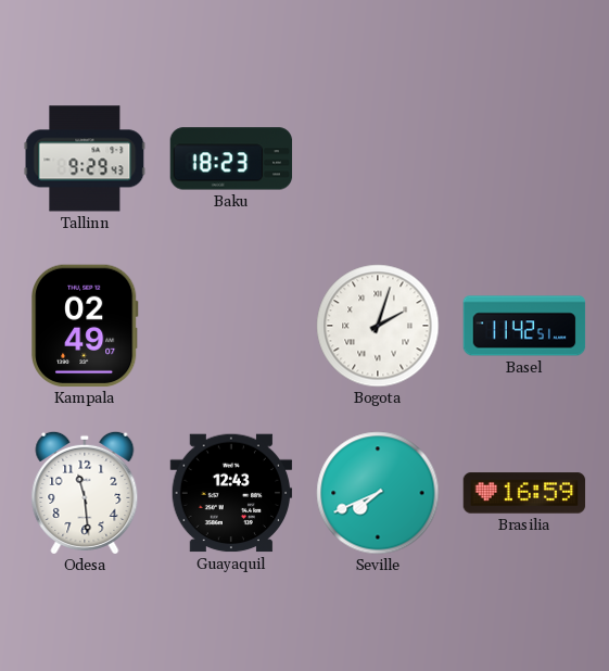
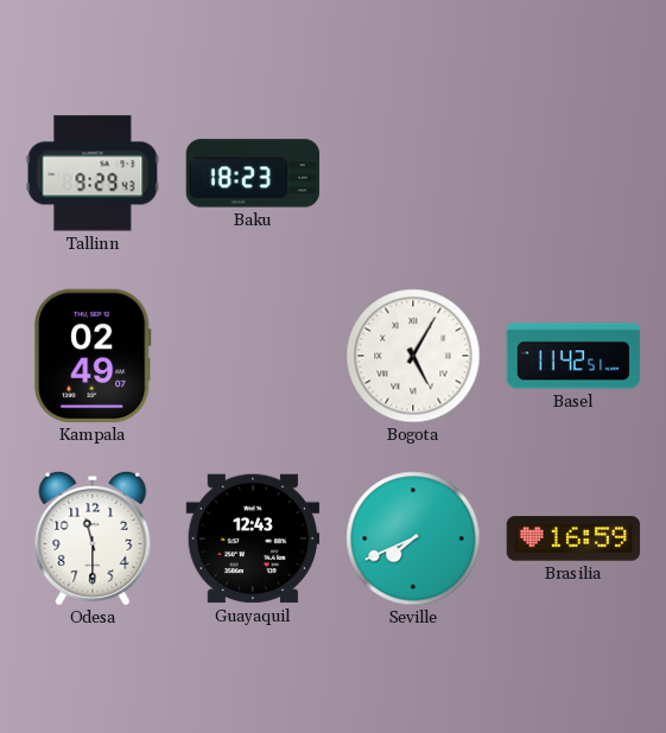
Bogota: 2:03 -> 5:05 (413, 356)
Odesa: 11:29 -> 11:30 (93, 538)
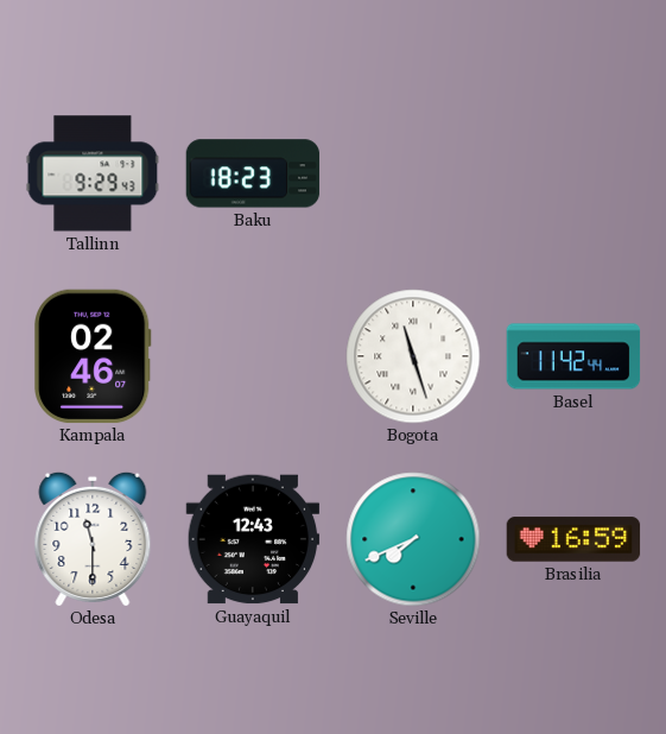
Kampala: 02:49 -> 02:46 (94, 356)
Bogota: 5:05 -> 11:27 (413, 356)
Basel: 11:42:51 -> 11:42:44 (573, 356)
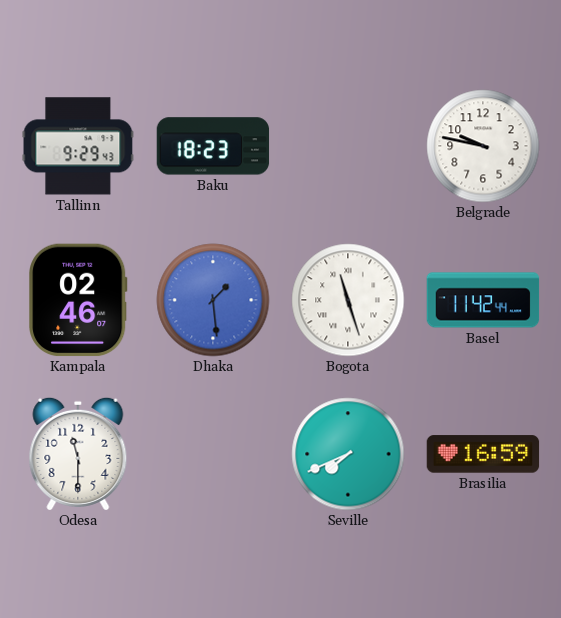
Belgrade: none -> 9:47 (483, 146)
Dhaka: none -> 1:29 (213, 300)
Guayaquil: 12:43 -> none (253, 539)
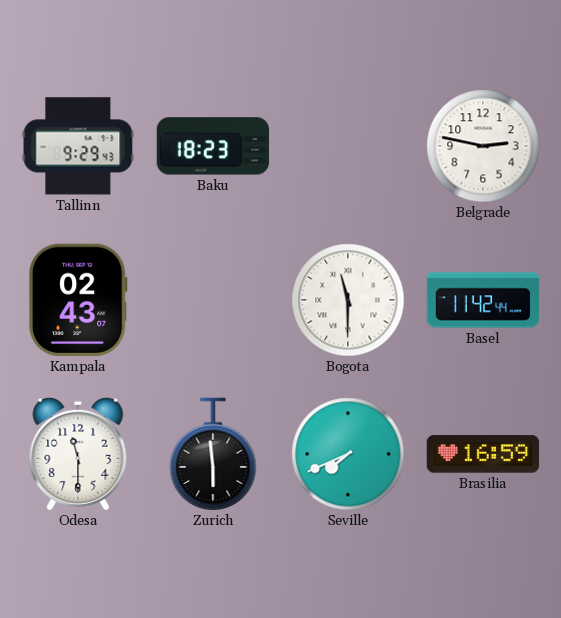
Belgrade: 9:47 -> 2:47 (483, 146)
Kampala: 02:46 -> 02:43 (79, 300)
Dhaka: 1:29 -> none (213, 300)
Bogota: 11:27 -> 11:30 (348, 300)
Zurich: none -> 5:59 (213, 454)
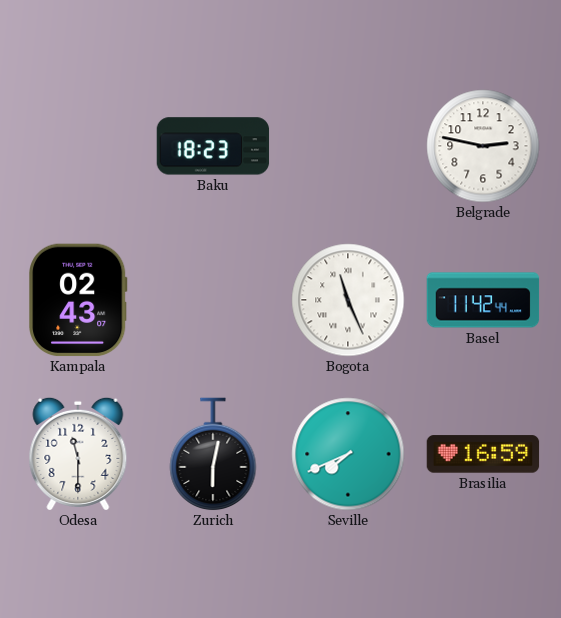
Tallinn: 9:29 -> none (78, 146)
Bogota: 11:30 -> 11:26 (348, 300)
Zurich: 5:59 -> 6:02 (213, 454)
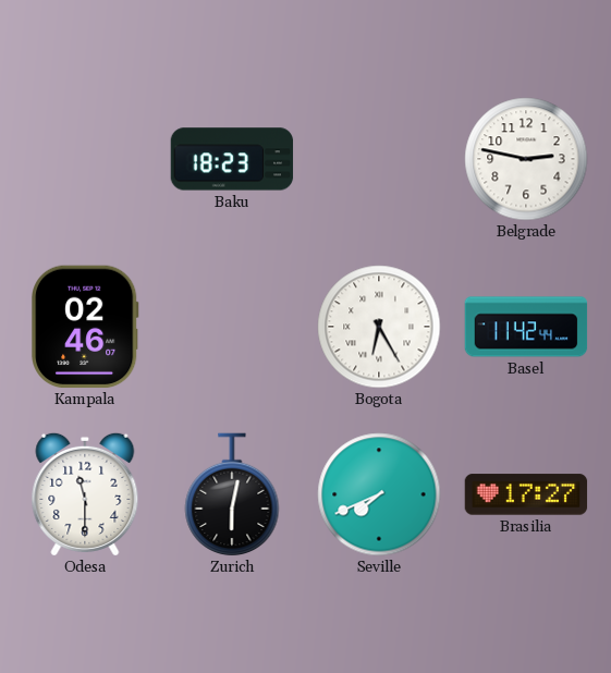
Kampala: 02:43 -> 02:46 (86, 327)
Bogota: 11:26 -> 6:25 (379, 327)
Brasilia: 16:59 -> 17:27 (526, 494)
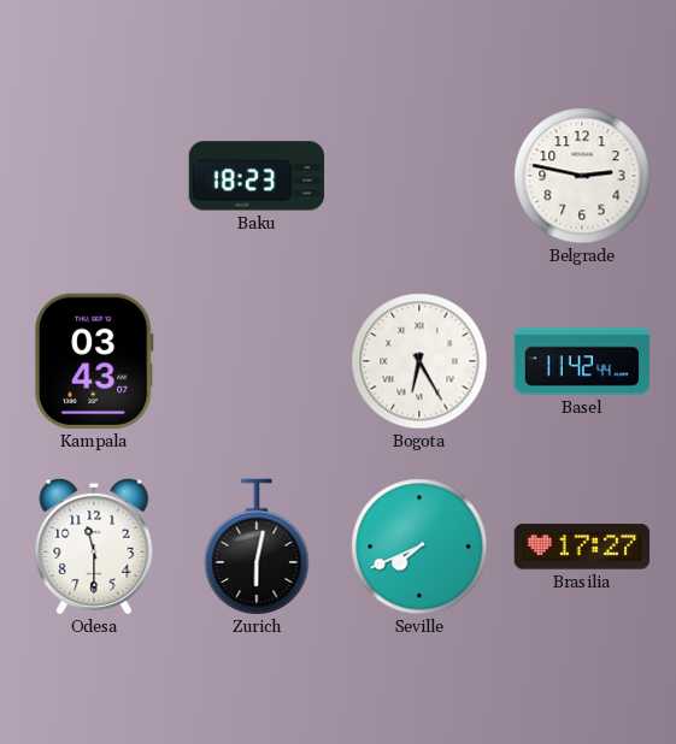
Kampala: 02:46 -> 03:43 (95, 361)
